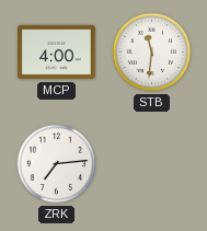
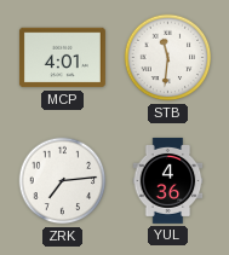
MCP: 4:00 -> 4:01 (62, 58)
YUL: none -> 4:36 (168, 180)
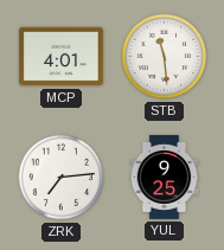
STB: 11:31 -> 11:29 (165, 57)
YUL: 4:36 -> 9:25 (165, 177)
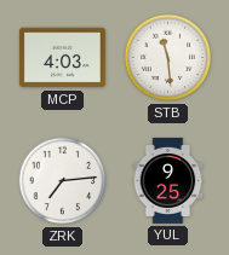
MCP: 4:01 -> 4:03 (62, 58)
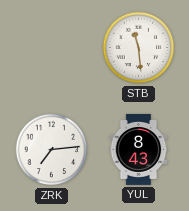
MCP: 4:03 -> none (62, 58)
YUL: 9:25 -> 8:43 (139, 149)
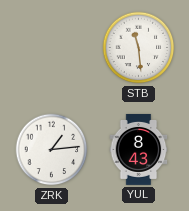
ZRK: 7:14 -> 1:14 (52, 150)
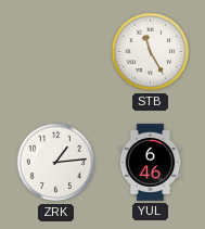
STB: 11:29 -> 11:25 (151, 52)
YUL: 8:43 -> 6:46 (151, 162)
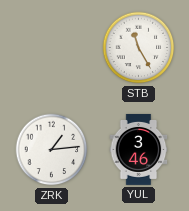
YUL: 6:46 -> 3:46 (139, 149)
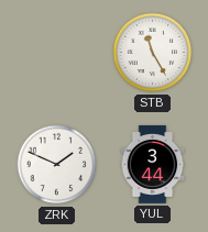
ZRK: 1:14 -> 1:49 (57, 165)
YUL: 3:46 -> 3:44 (153, 164)
